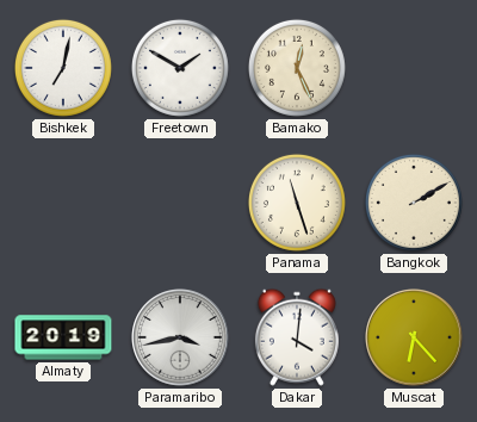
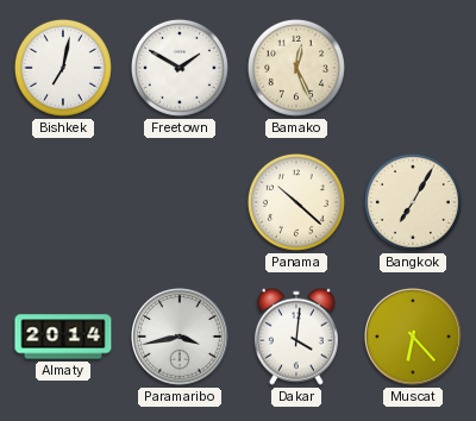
Panama: 11:27 -> 10:22 (296, 202)
Bangkok: 2:10 -> 7:05 (413, 202)
Almaty: 20:19 -> 20:14 (63, 337)
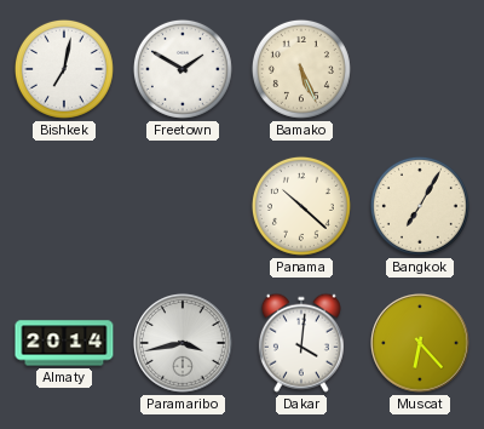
Bamako: 12:26 -> 5:26 (301, 69)
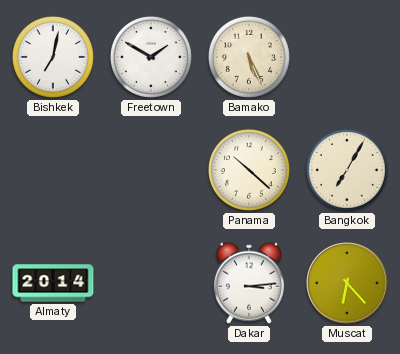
Paramaribo: 3:43 -> none (183, 343)
Dakar: 4:01 -> 3:14 (249, 283)
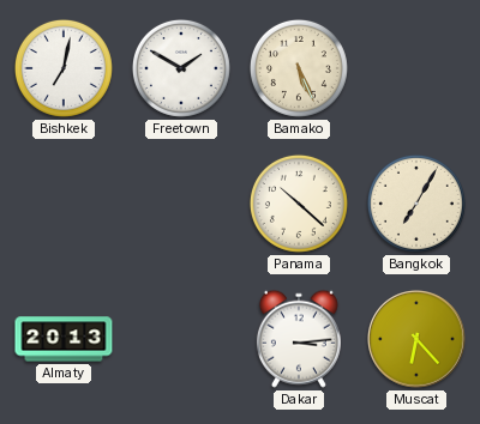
Almaty: 20:14 -> 20:13 (64, 339)
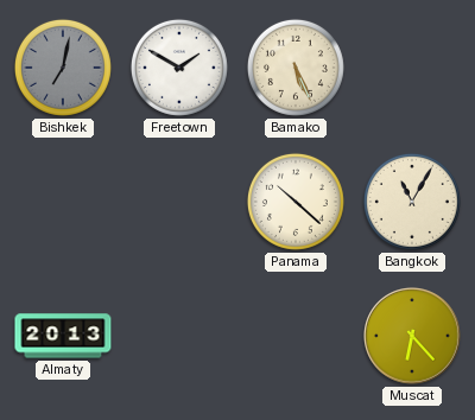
Bishkek dial: white -> grey (63, 68)
Bangkok: 7:05 -> 11:05 (412, 202)
Dakar: 3:14 -> none (299, 339)
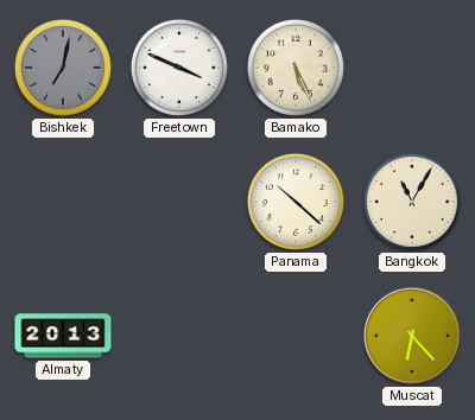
Freetown: 1:50 -> 3:49 (179, 68)
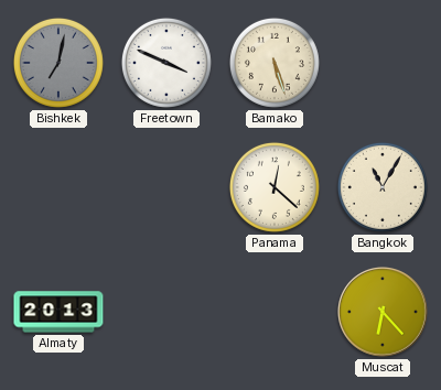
Bamako: 5:26 -> 5:27 (275, 63)
Panama: 10:22 -> 12:22 (275, 187)
